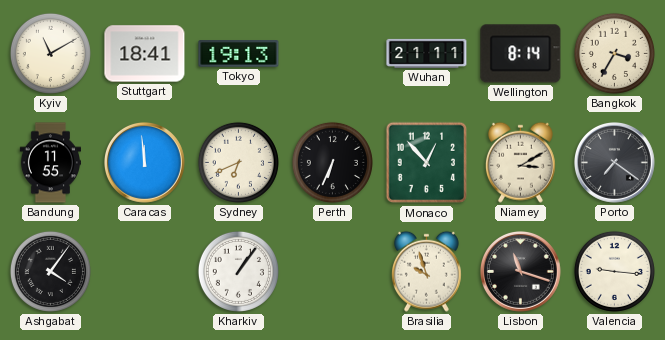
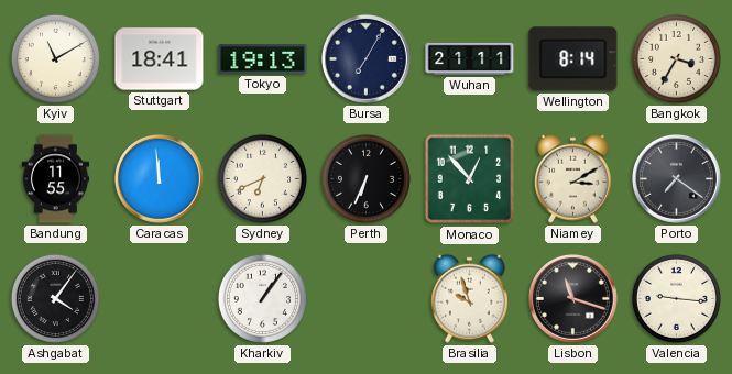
Bursa: none -> 7:05 (367, 59)
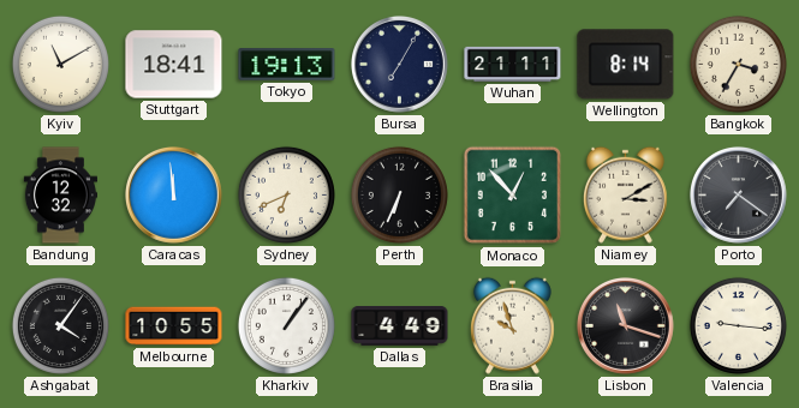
Bandung: 11:55 -> 12:32 (60, 196)
Melbourne: none -> 10:55 (174, 326)
Dallas: none -> 4:49 (400, 326)
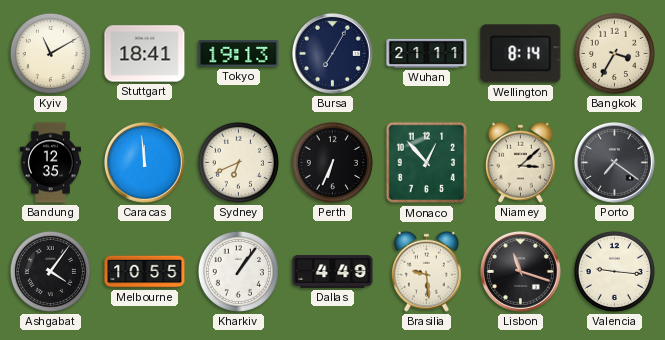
Bandung: 12:32 -> 12:35 (50, 163)
Niamey: 3:10 -> 3:08 (520, 162)
Brasilia: 9:57 -> 9:29 (426, 271)
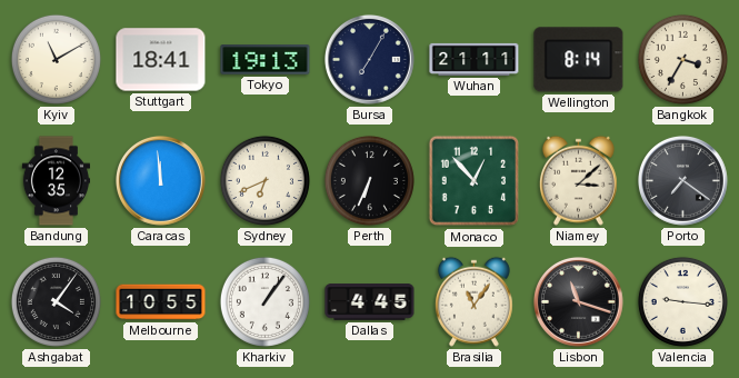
Dallas: 4:49 -> 4:45 (370, 302)
Brasilia: 9:29 -> 11:06 (473, 301)
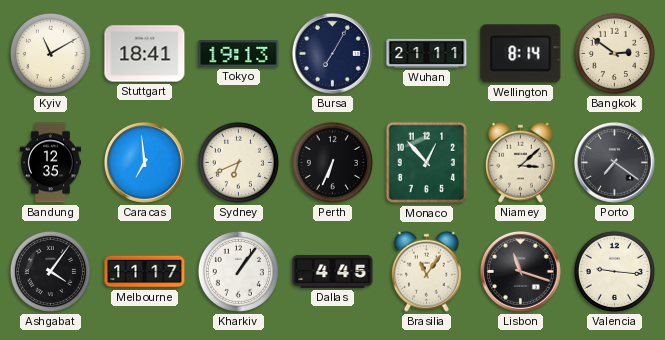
Bangkok: 3:35 -> 2:51 (614, 53)
Caracas: 11:59 -> 6:59 (145, 163)
Melbourne: 10:55 -> 11:17 (145, 272)
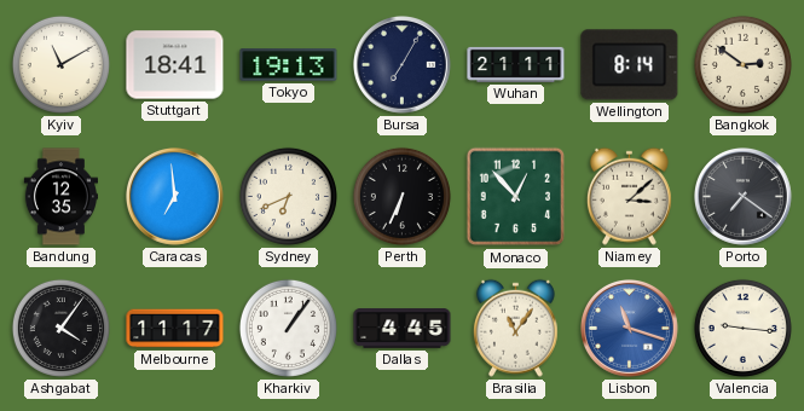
Lisbon dial: black -> blue (630, 329)
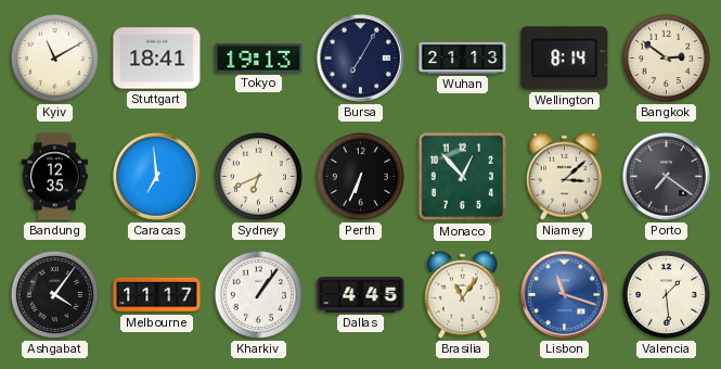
Wuhan: 21:11 -> 21:13 (463, 58)
Valencia: 9:16 -> 1:29 (666, 294)
